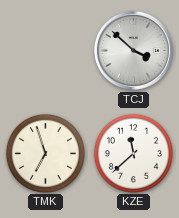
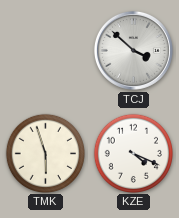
TMK: 6:57 -> 5:57 (45, 153)
KZE: 11:38 -> 4:19 (133, 153)
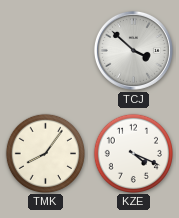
TMK: 5:57 -> 8:06 (45, 153)
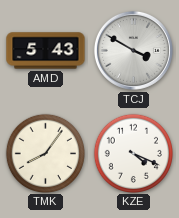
AMD: none -> 5:43 (46, 51)
TCJ: 3:52 -> 3:50 (133, 50)
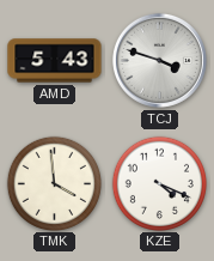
TCJ: 3:50 -> 3:48 (159, 60)
TMK: 8:06 -> 3:59 (54, 183)
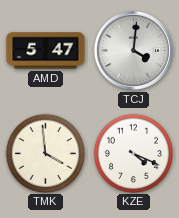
AMD: 5:43 -> 5:47 (46, 51)
TCJ: 3:48 -> 4:01 (133, 50)
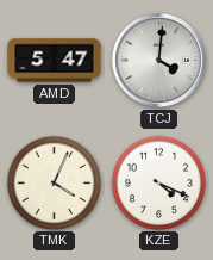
TMK: 3:59 -> 4:04 (54, 182)
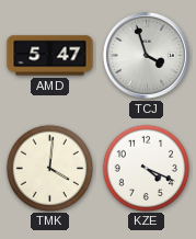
TCJ: 4:01 -> 3:57 (146, 55)
TMK: 4:04 -> 4:01 (49, 168)
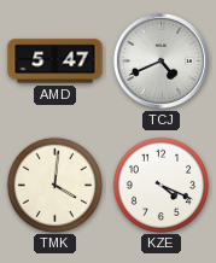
TCJ: 3:57 -> 4:41 (160, 60)
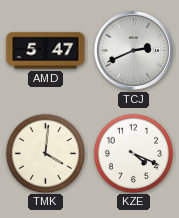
TCJ: 4:41 -> 2:41 (133, 50)
